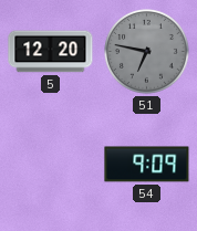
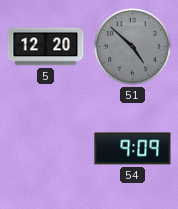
51: 6:47 -> 4:52 (133, 47)
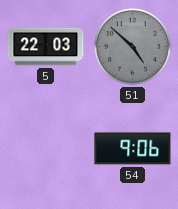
5: 12:20 -> 22:03 (46, 47)
54: 9:09 -> 9:06 (133, 149)
